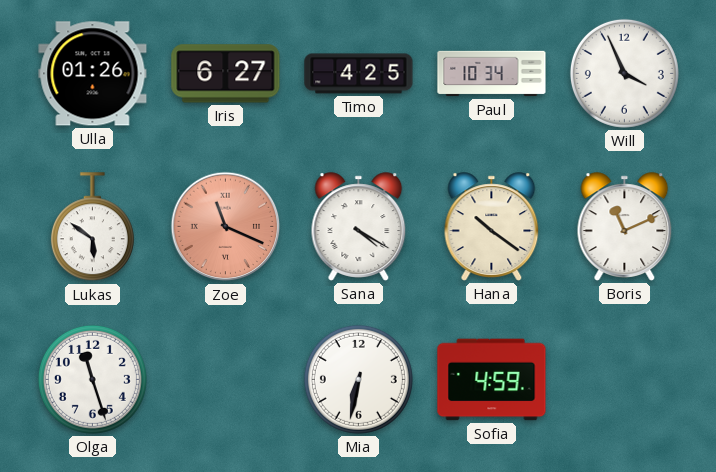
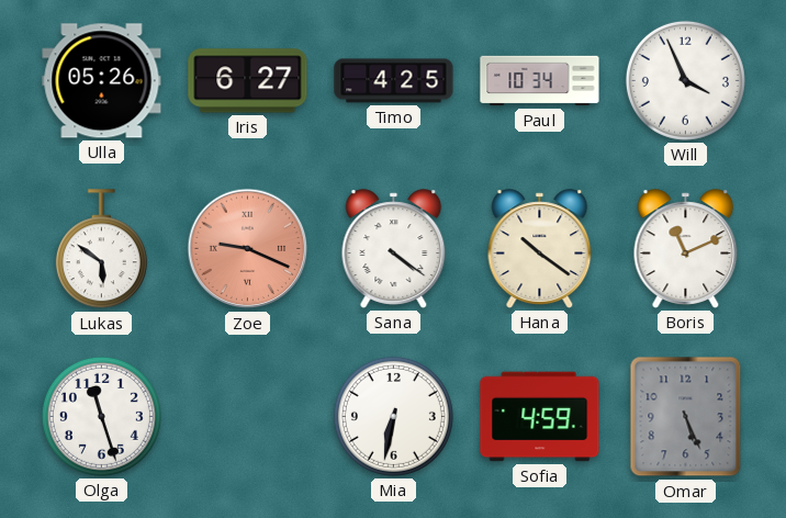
Ulla: 01:26 -> 05:26 (102, 81)
Zoe: 11:19 -> 9:19 (248, 249)
Sana: 4:20 -> 4:21 (394, 249)
Omar: none -> 5:26 (686, 417)
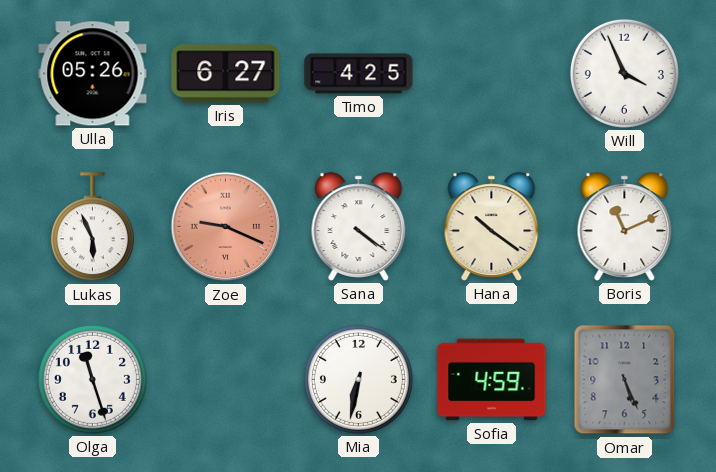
Paul: 10:34 -> none (540, 81)
Lukas: 5:51 -> 5:56 (92, 227)
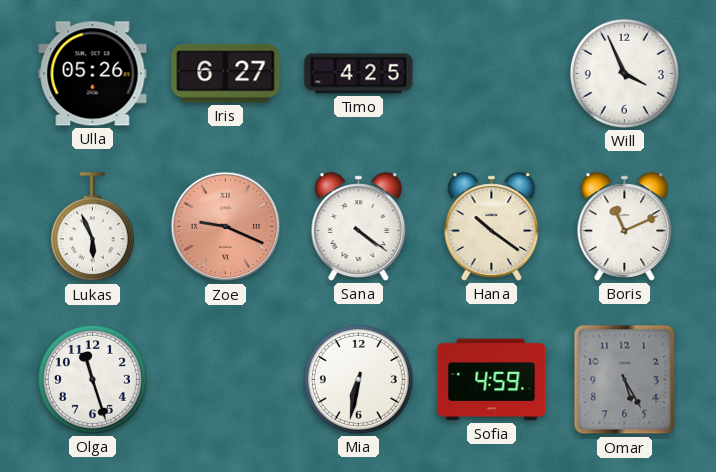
Omar: 5:26 -> 5:25 (625, 380)
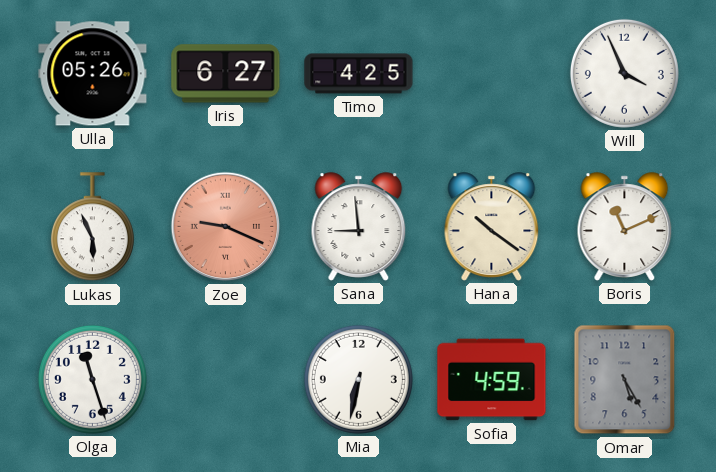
Sana: 4:21 -> 8:59 (359, 227)
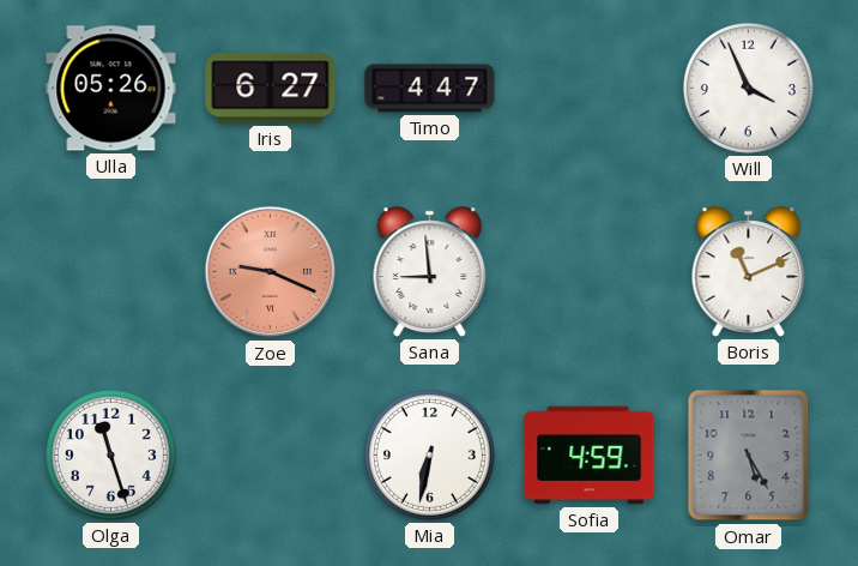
Timo: 4:25 -> 4:47 (430, 89)
Lukas: 5:56 -> none (92, 227)
Hana: 10:21 -> none (492, 227)
